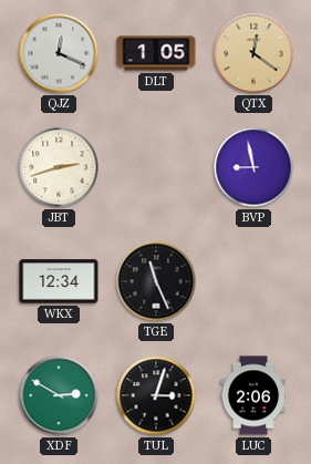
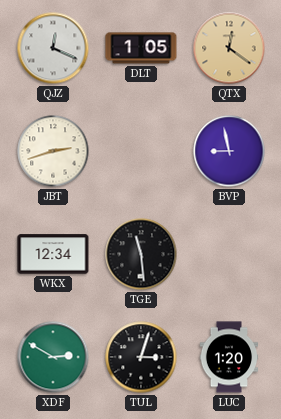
TGE: 11:26 -> 11:29 (141, 254)
LUC: 2:06 -> 1:20 (229, 357)
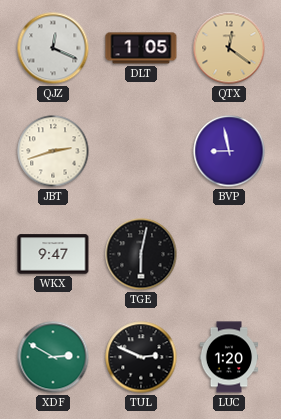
WKX: 12:34 -> 9:47 (53, 254)
TGE: 11:29 -> 6:02 (141, 254)
TUL: 3:03 -> 2:49 (141, 357)
